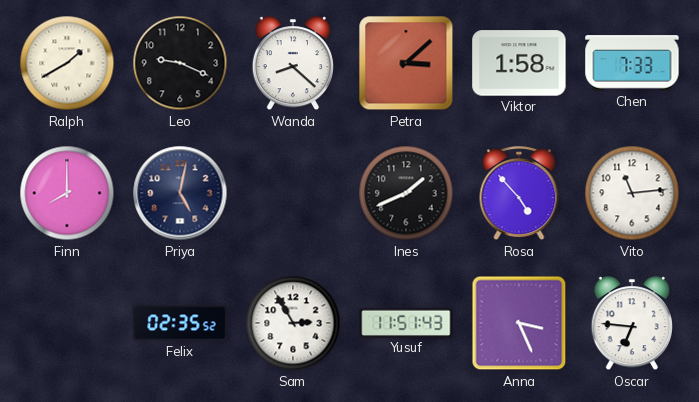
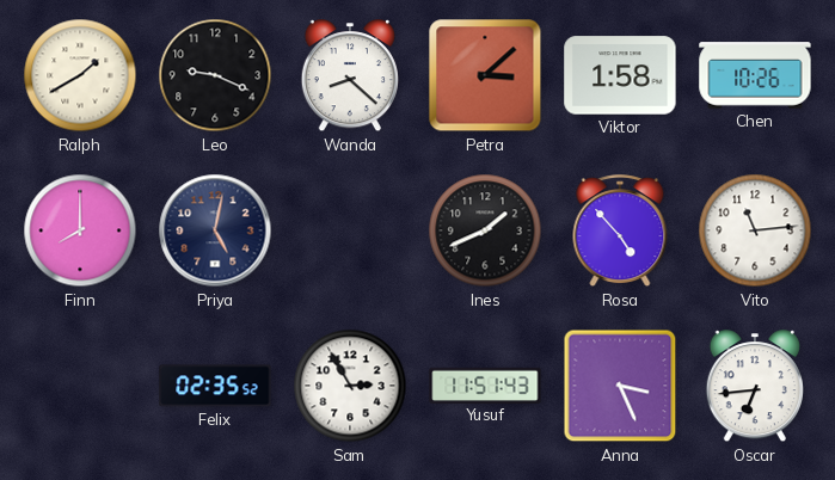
Chen: 7:33 -> 10:26 (755, 75)
Oscar: 6:46 -> 6:44 (754, 387)
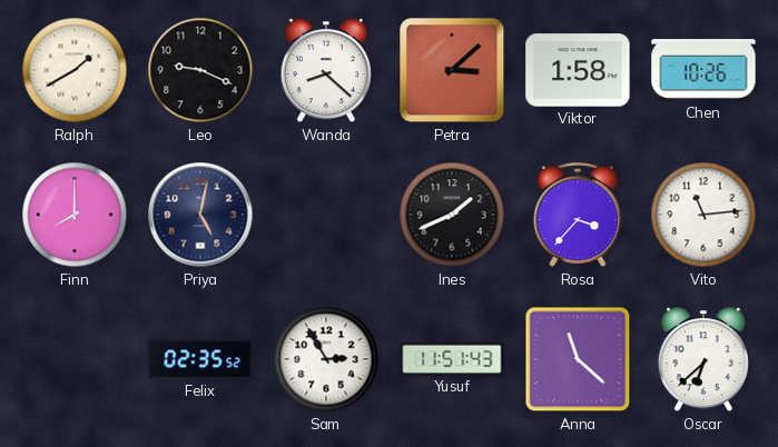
Rosa: 4:53 -> 3:37 (578, 216)
Anna: 3:26 -> 11:22 (578, 359)
Oscar: 6:44 -> 6:38 (702, 360)
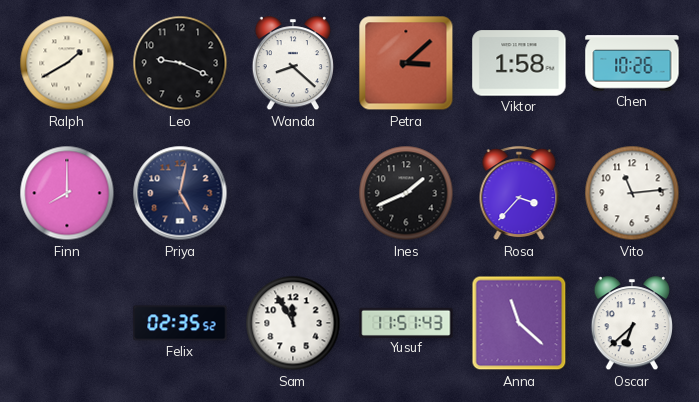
Sam: 2:55 -> 11:55 (293, 323)
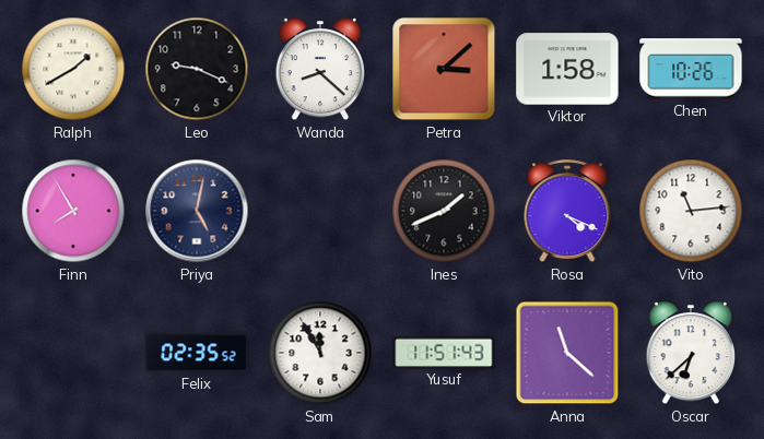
Finn: 8:00 -> 7:55 (73, 211)
Rosa: 3:37 -> 4:19 (567, 212)
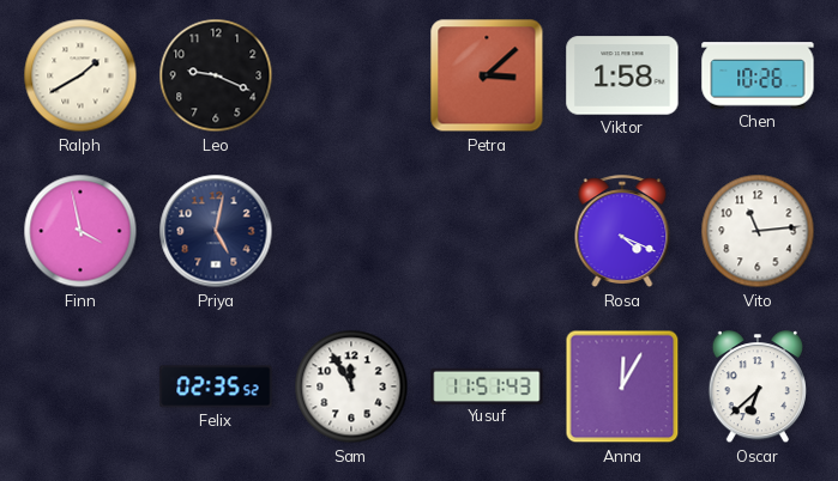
Wanda: 8:22 -> none (319, 70)
Finn: 7:55 -> 3:58 (80, 231)
Ines: 1:41 -> none (444, 211)
Anna: 11:22 -> 12:05 (622, 386)
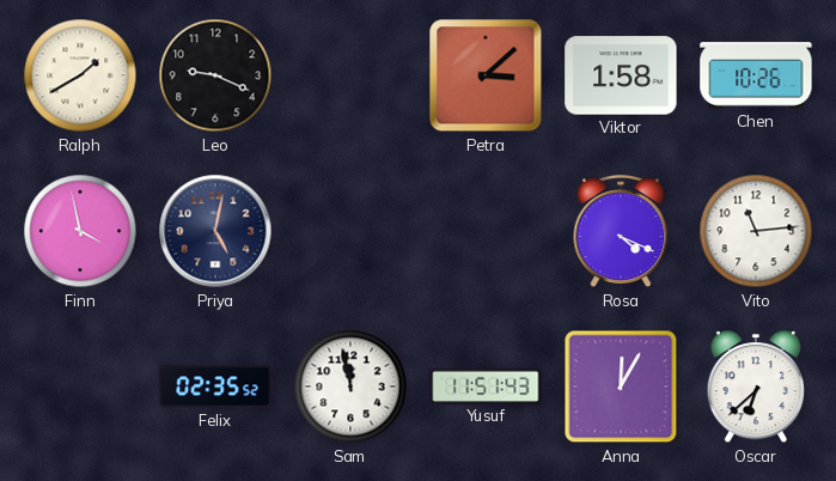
Sam: 11:55 -> 11:58 (350, 386)
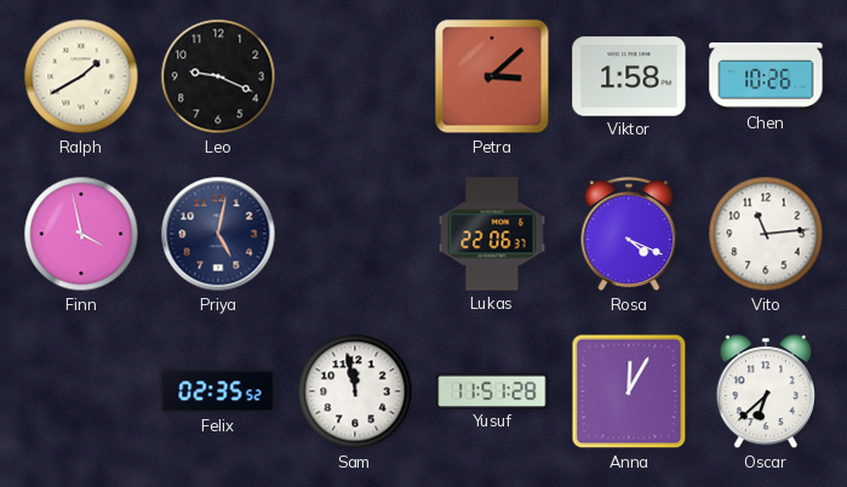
Lukas: none -> 22:06 (492, 234)
Yusuf: 11:51:43 -> 11:51:28 (492, 390)
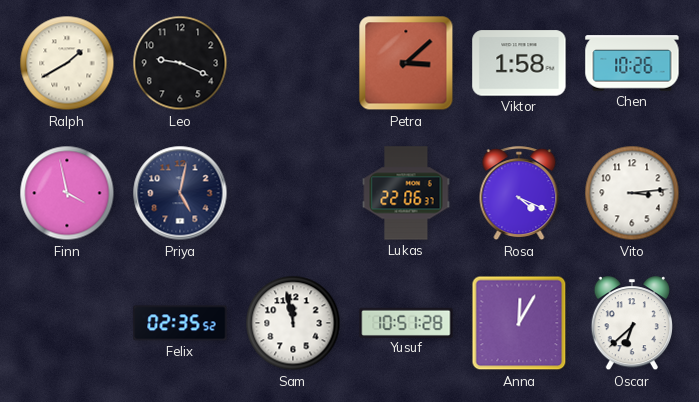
Vito: 11:14 -> 3:14 (632, 193)
Yusuf: 11:51 -> 10:51 (406, 322)
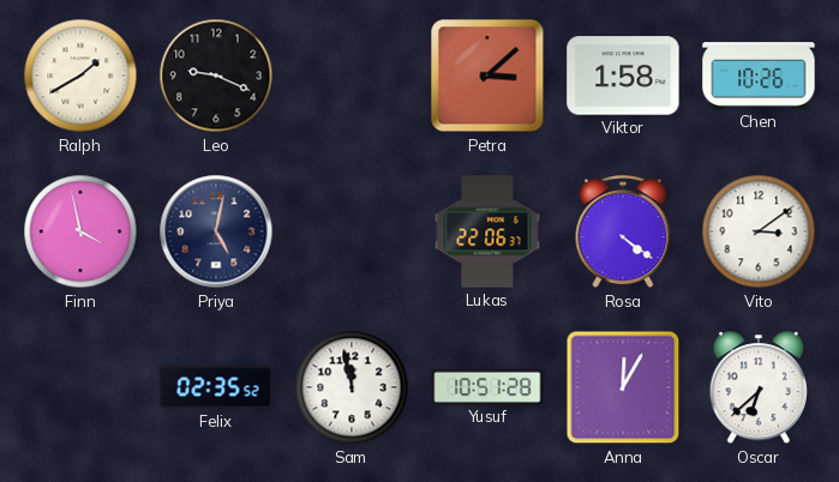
Rosa: 4:19 -> 4:21 (623, 233)
Vito: 3:14 -> 3:09 (759, 231)
